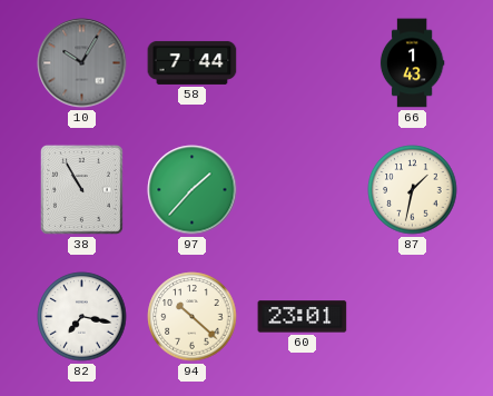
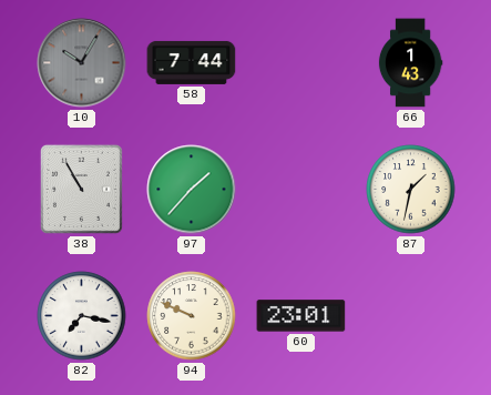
94: 10:22 -> 9:49 (192, 316)
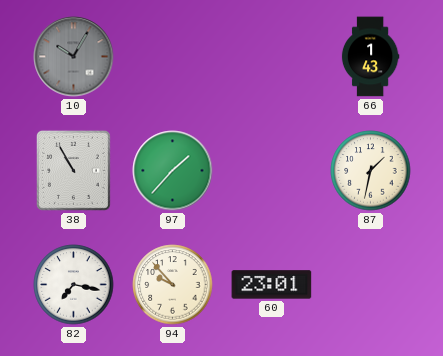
58: 7:44 -> none (192, 62)
94: 9:49 -> 9:53 (173, 285)
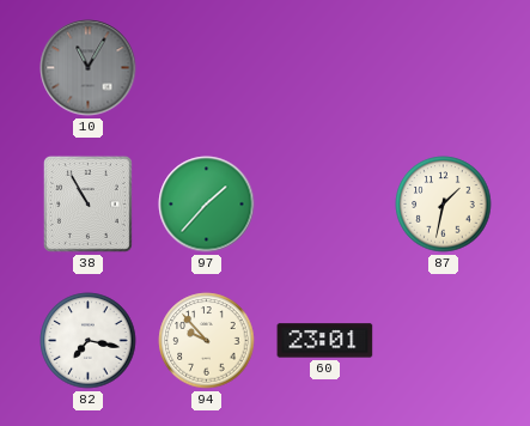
10: 10:05 -> 11:05 (89, 68)
66: 1:43 -> none (370, 57)
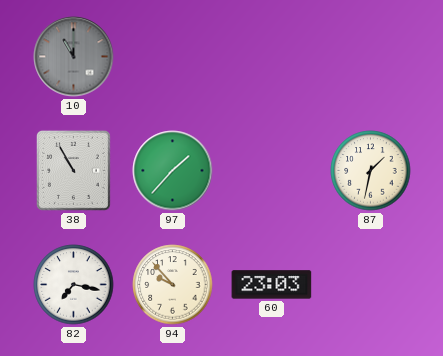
10: 11:05 -> 11:00 (74, 57)
60: 23:01 -> 23:03 (272, 285)
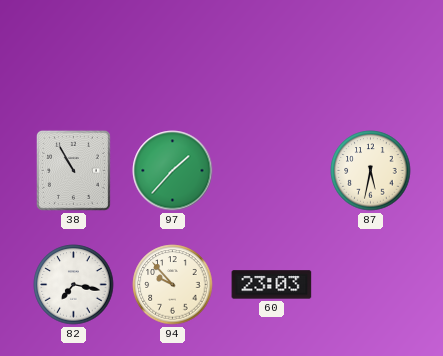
10: 11:00 -> none (74, 57)
87: 1:32 -> 5:32 (371, 171)
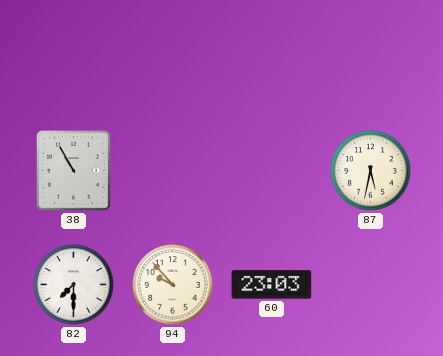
97: 1:37 -> none (173, 171)
82: 7:17 -> 7:30 (74, 285)
